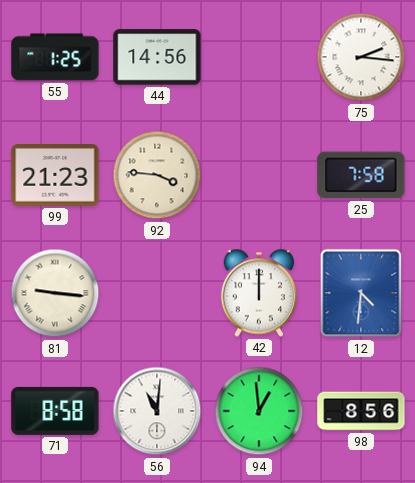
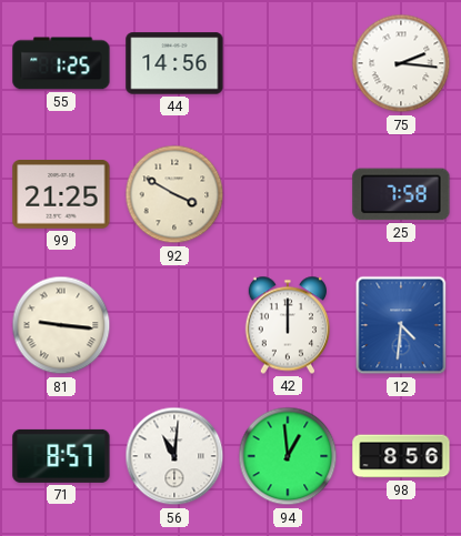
99: 21:23 -> 21:25 (61, 195)
92: 3:46 -> 3:50 (174, 194)
71: 8:58 -> 8:57 (61, 456)
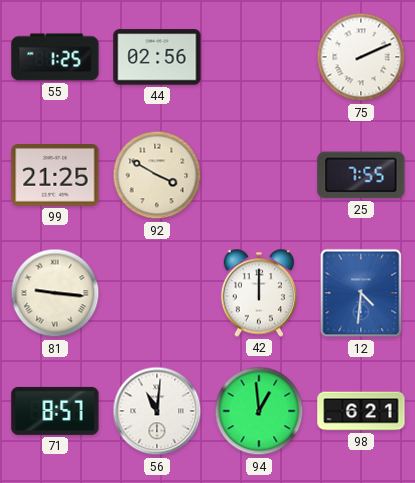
44: 14:56 -> 02:56 (157, 57)
75: 2:16 -> 2:11 (361, 57)
25: 7:58 -> 7:55 (361, 175)
98: 8:56 -> 6:21 (361, 411)
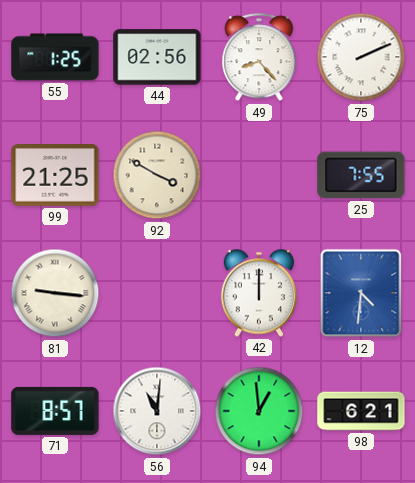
49: none -> 8:23 (259, 58)
